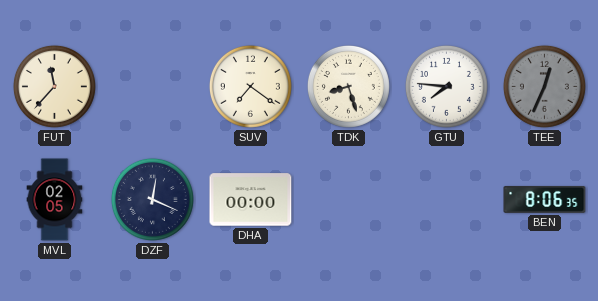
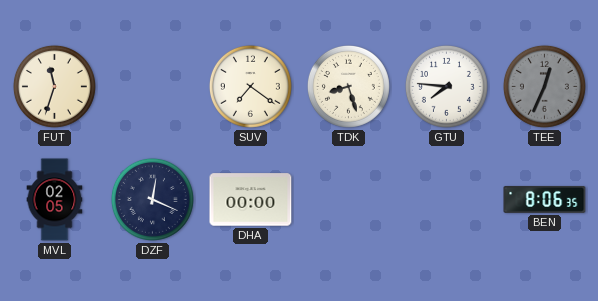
FUT: 11:37 -> 11:33 (54, 86)
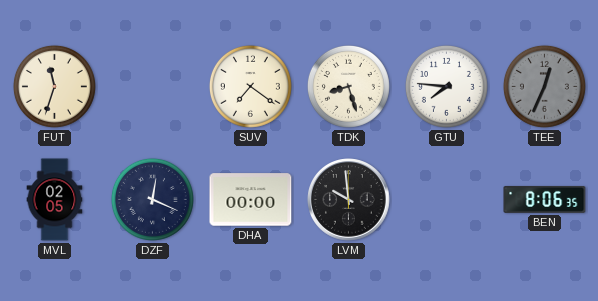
LVM: none -> 9:59 (349, 200)
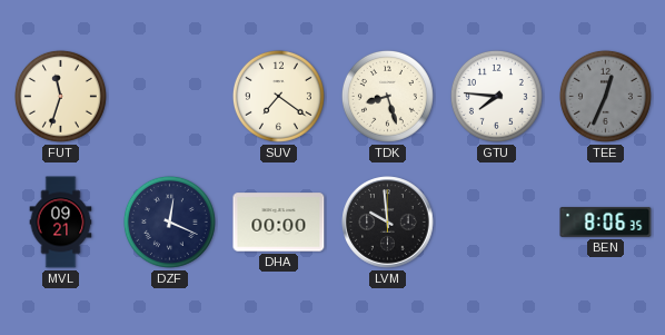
MVL: 02:05 -> 09:21 (61, 223)
